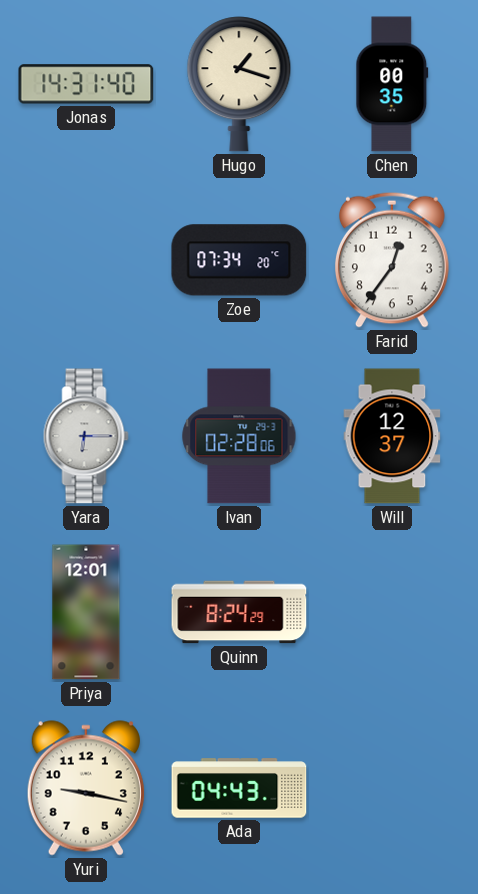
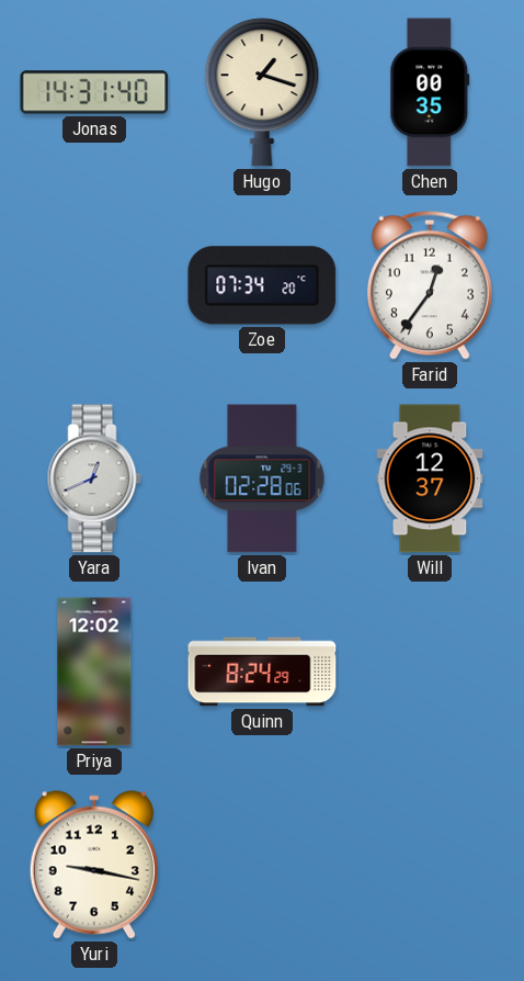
Yara: 6:15 -> 12:41 (94, 478)
Priya: 12:01 -> 12:02 (94, 672)
Ada: 04:43 -> none (239, 788)
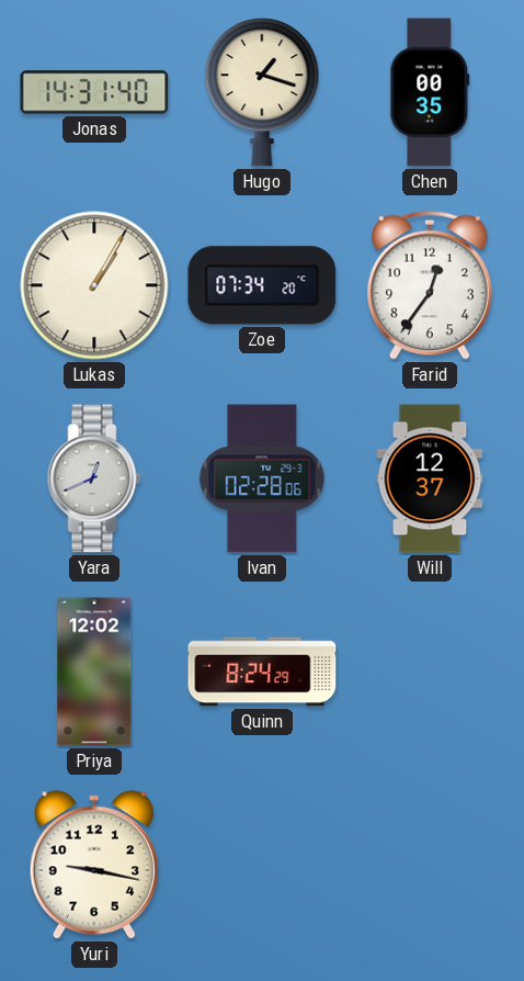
Lukas: none -> 1:05 (94, 285)
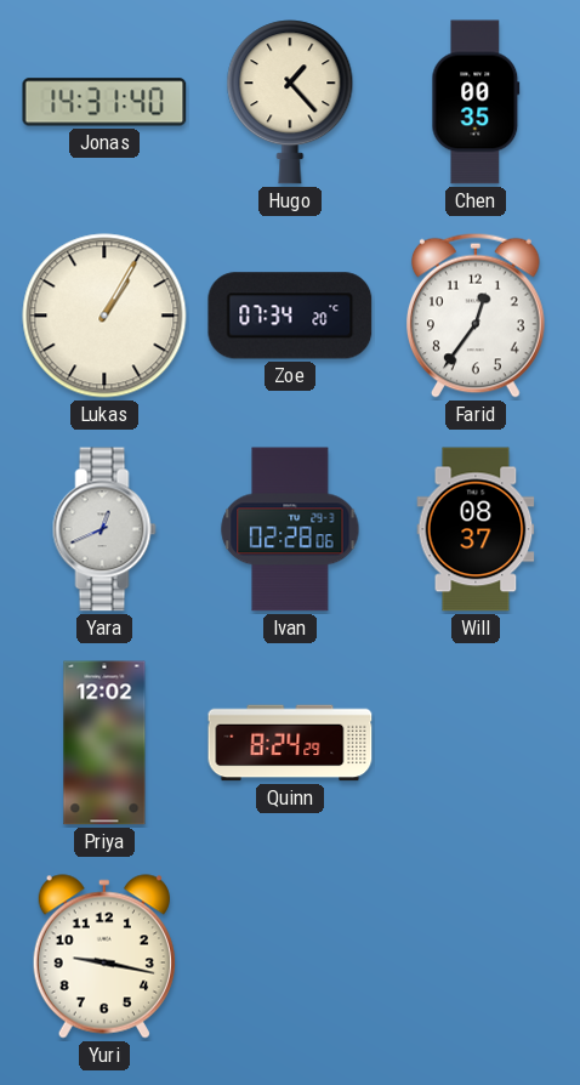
Hugo: 1:18 -> 1:23 (290, 102)
Will: 12:37 -> 08:37 (476, 529)
